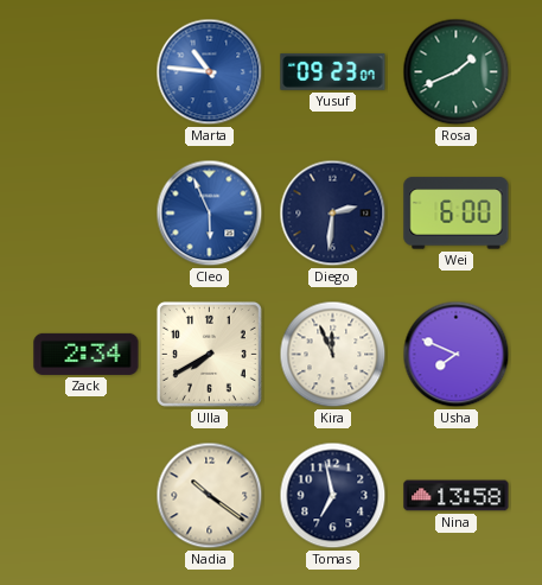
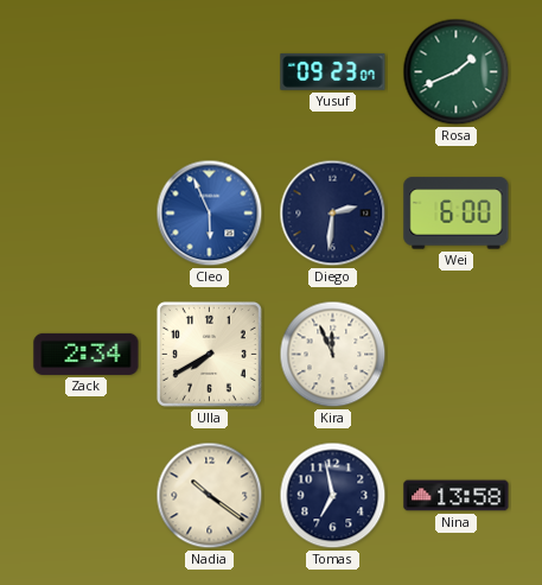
Marta: 10:46 -> none (210, 72)
Usha: 7:49 -> none (457, 355)
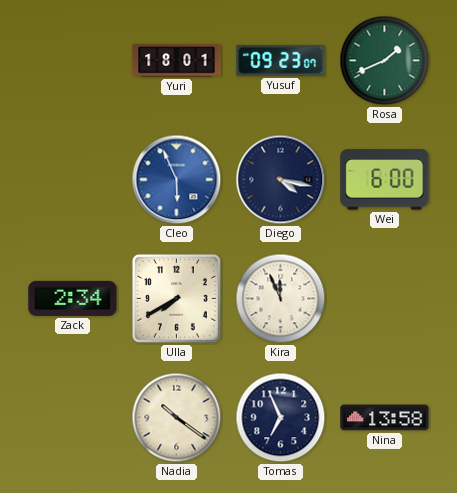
Yuri: none -> 18:01 (177, 61)
Diego: 2:31 -> 4:17 (281, 180)
Tomas: 6:58 -> 6:56 (281, 418)
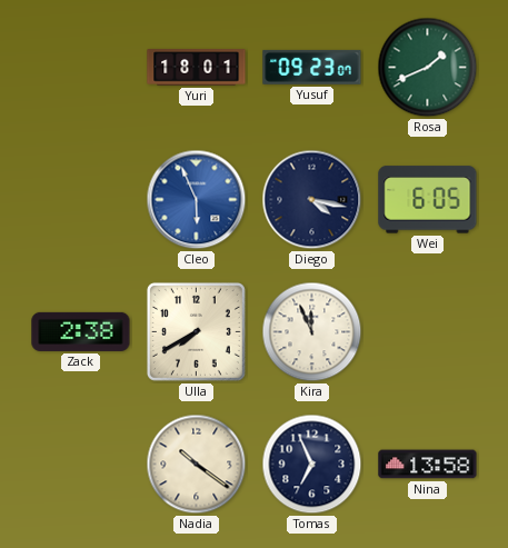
Wei: 6:00 -> 6:05 (428, 200)
Zack: 2:34 -> 2:38 (81, 331)
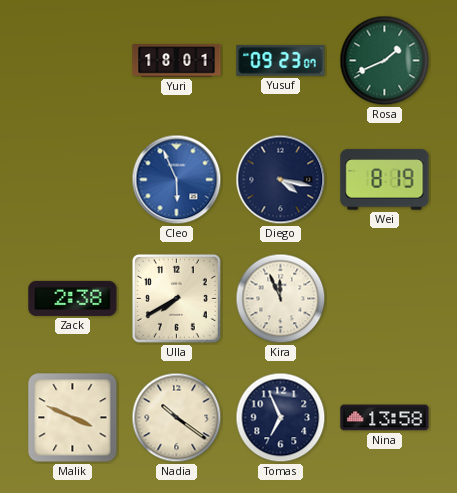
Wei: 6:05 -> 8:19 (385, 180)
Malik: none -> 3:49 (73, 418)
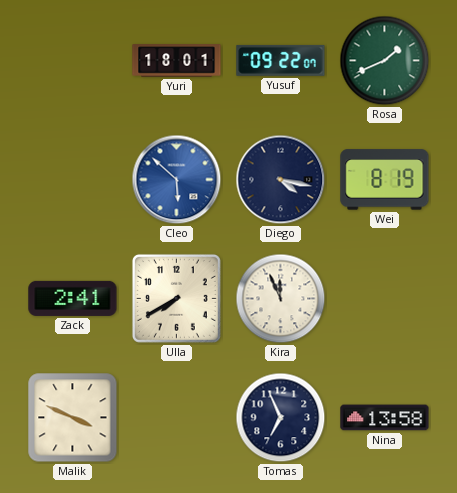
Yusuf: 09:23 -> 09:22 (281, 60)
Cleo: 5:56 -> 5:52 (177, 180)
Zack: 2:38 -> 2:41 (73, 298)
Nadia: 10:21 -> none (177, 418)
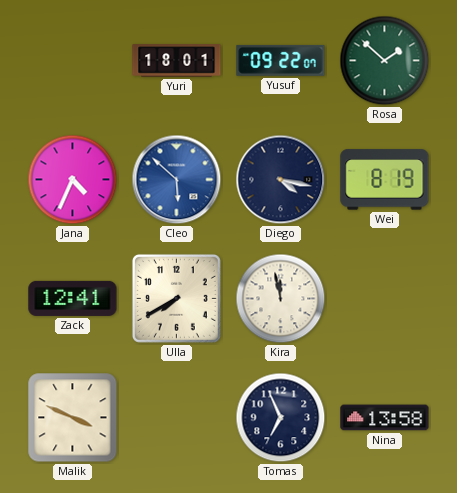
Rosa: 1:41 -> 1:52 (385, 61)
Jana: none -> 4:34 (73, 180)
Zack: 2:41 -> 12:41 (73, 298)
Kira: 11:56 -> 11:58 (281, 299)
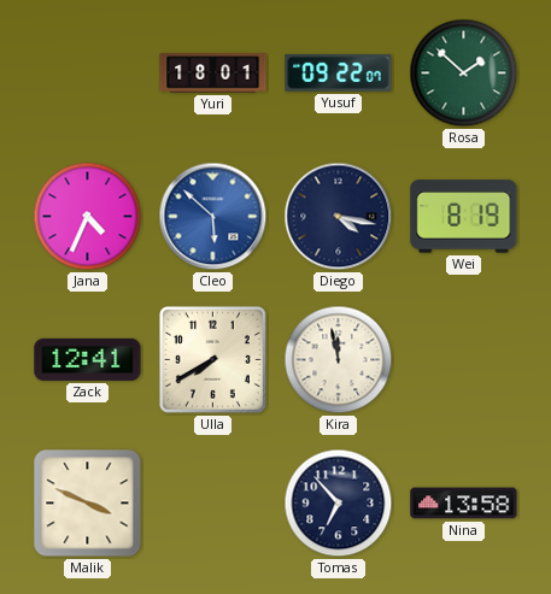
Tomas: 6:56 -> 6:53 (339, 504)
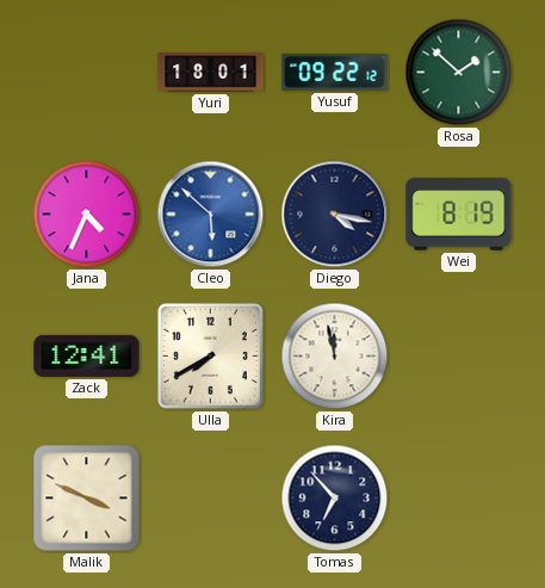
Yusuf: 09:22:07 -> 09:22:12 (335, 72)
Nina: 13:58 -> none (464, 504)
